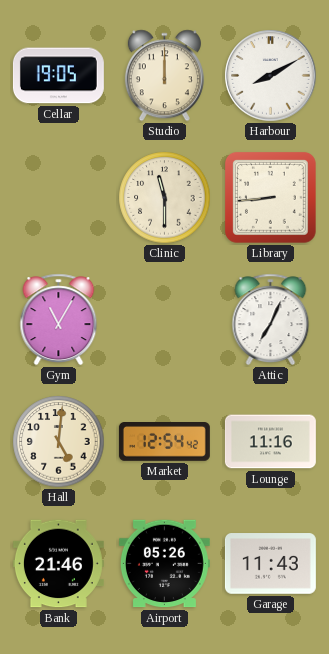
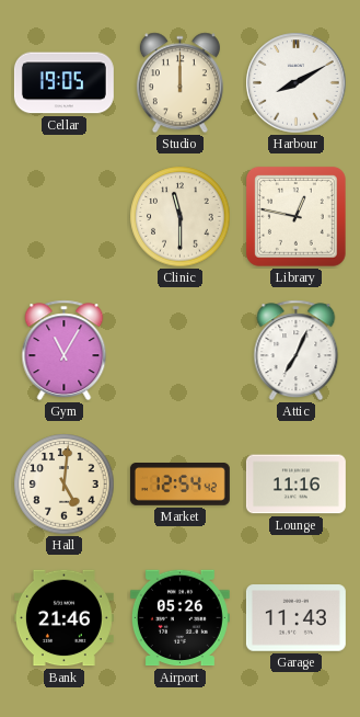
Library: 8:44 -> 12:47 (297, 217)
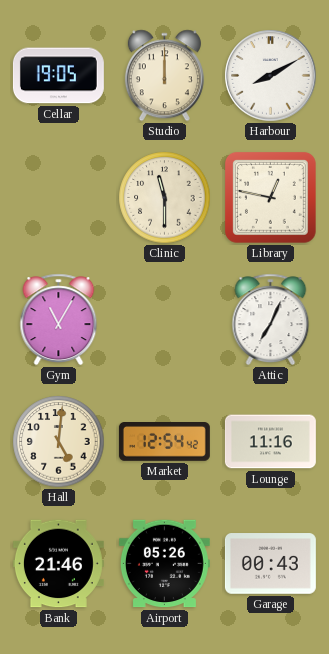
Garage: 11:43 -> 00:43 (270, 564)
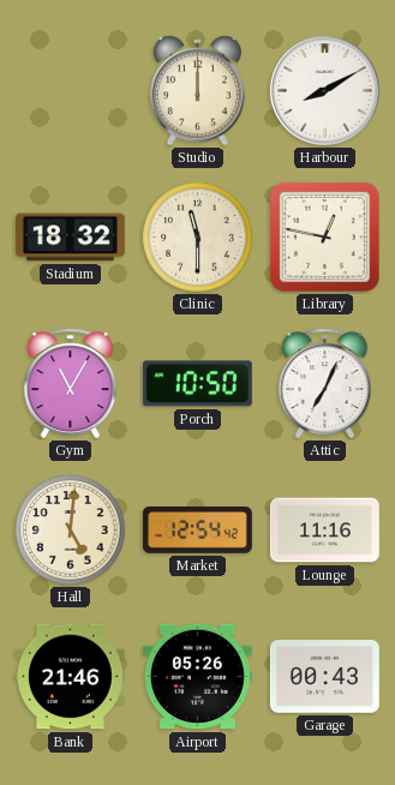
Cellar: 19:05 -> none (58, 76)
Stadium: none -> 18:32 (70, 238)
Porch: none -> 10:50 (197, 384)
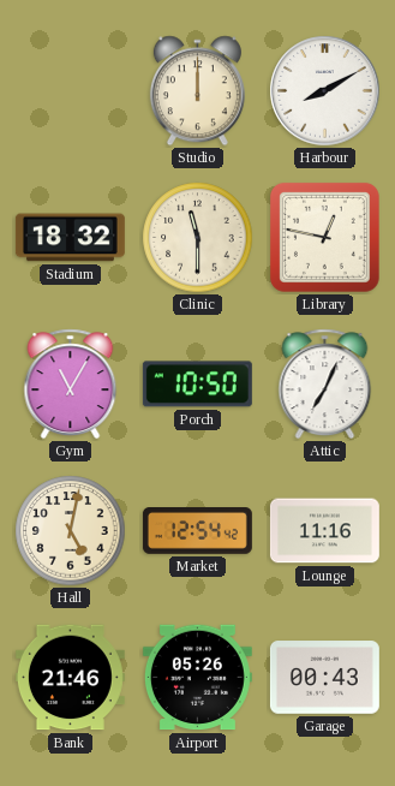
Hall: 5:01 -> 5:02 (71, 531)
